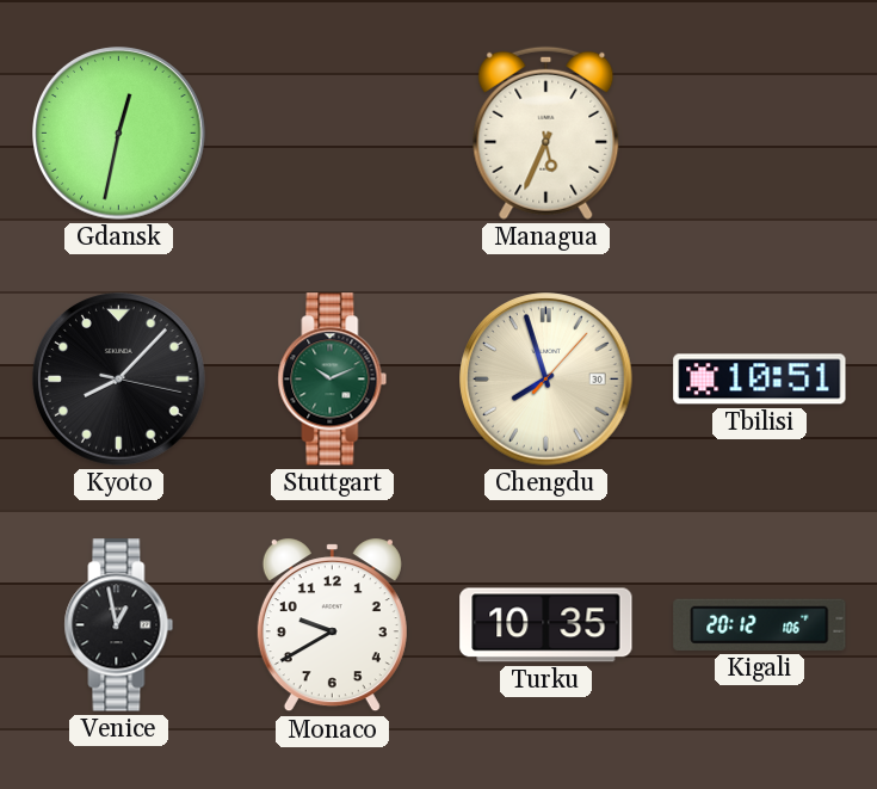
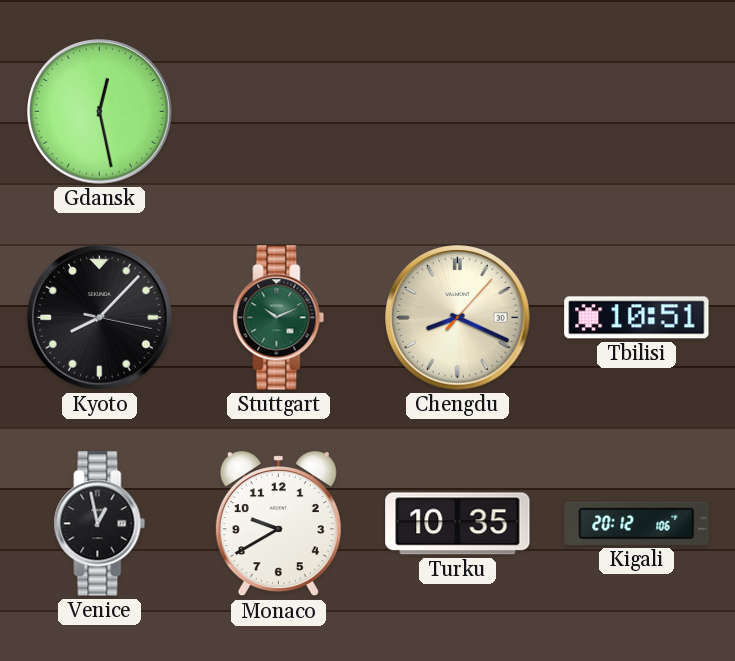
Gdansk: 12:32 -> 12:28 (100, 112)
Managua: 5:34 -> none (546, 132)
Chengdu: 7:57 -> 8:19 (458, 318)
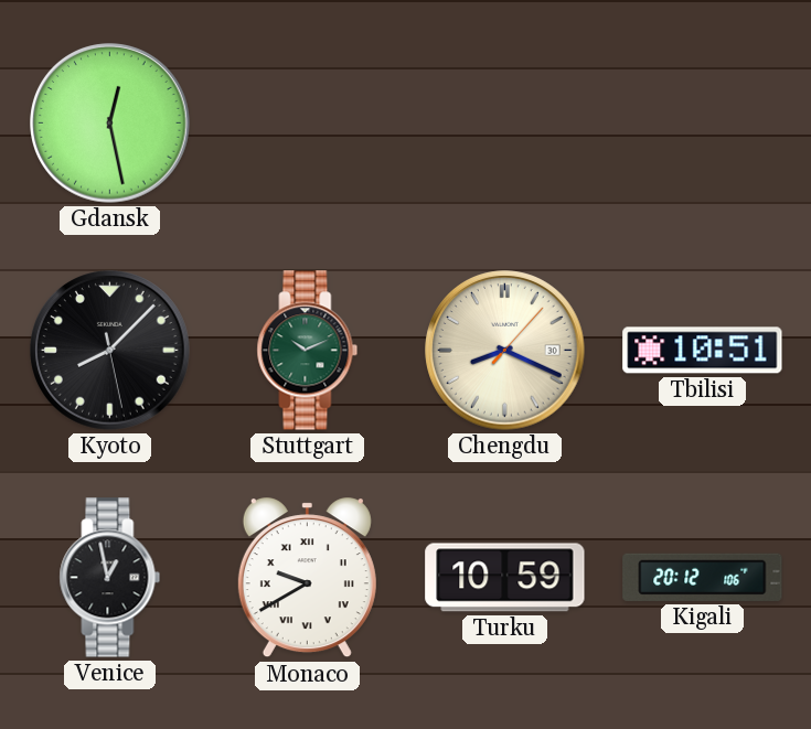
Kyoto: 8:07:17 -> 8:07:28 (110, 351)
Monaco numerals: Arabic -> Roman (307, 578)
Turku: 10:35 -> 10:59 (505, 578)
